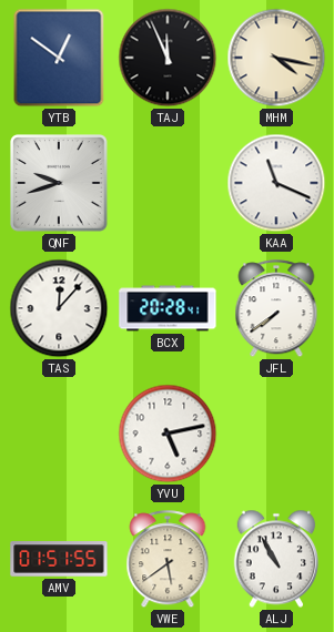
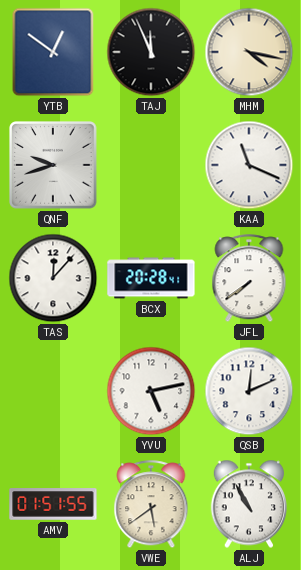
QSB: none -> 12:11 (249, 391)
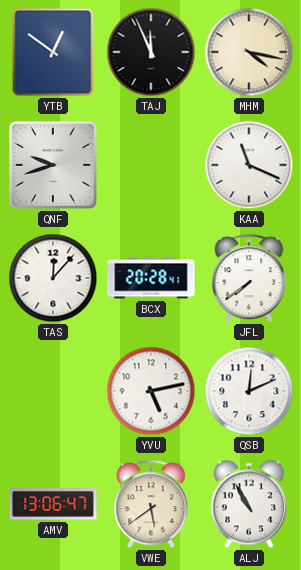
AMV: 01:51 -> 13:06 (53, 504)
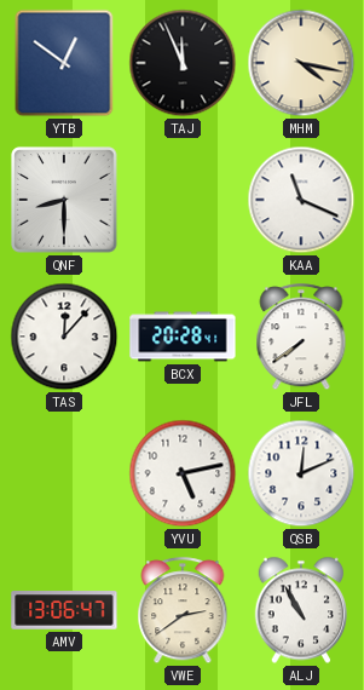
QNF: 9:42 -> 8:30 (64, 200)
VWE: 5:39 -> 2:39 (183, 611)
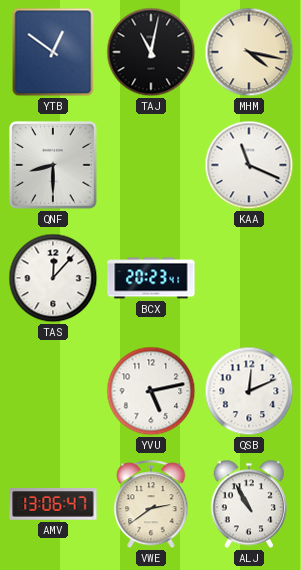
TAJ: 11:56 -> 11:02 (151, 52)
BCX: 20:28 -> 20:23 (151, 278)
JFL: 7:39 -> none (301, 338)
